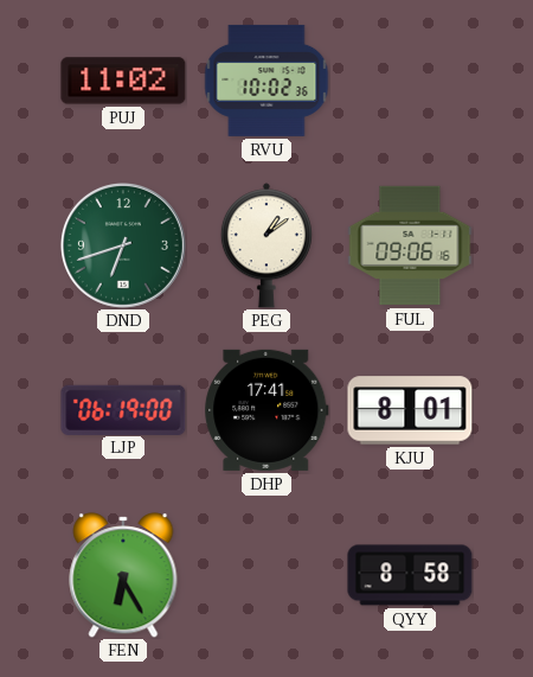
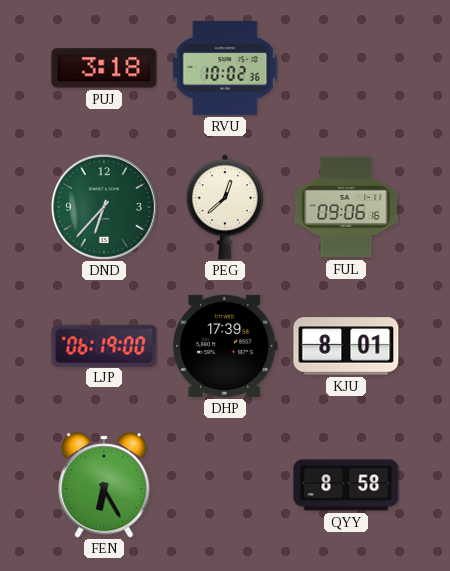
PUJ: 11:02 -> 3:18 (104, 68)
DND: 6:42 -> 6:37 (104, 207)
PEG: 1:09 -> 12:38 (225, 207)
DHP: 17:41 -> 17:39 (225, 346)
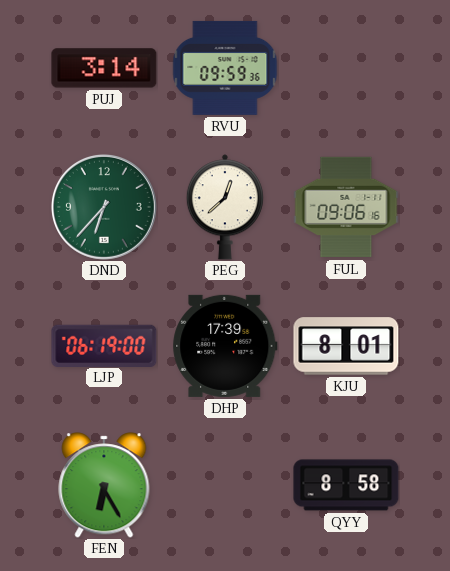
PUJ: 3:18 -> 3:14 (104, 68)
RVU: 10:02 -> 09:59 (225, 68)
